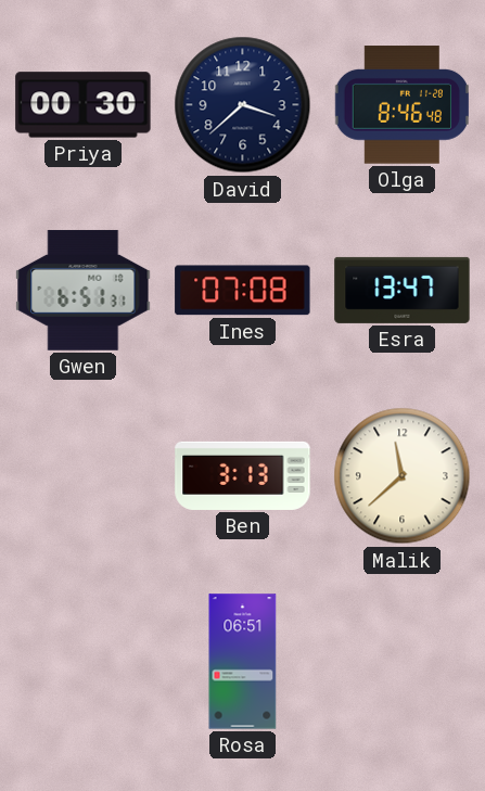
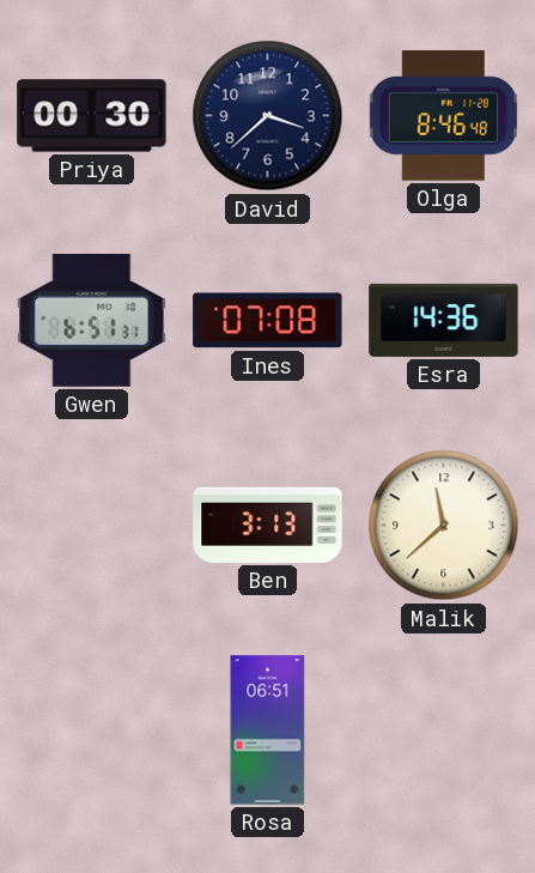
Esra: 13:47 -> 14:36 (444, 320)
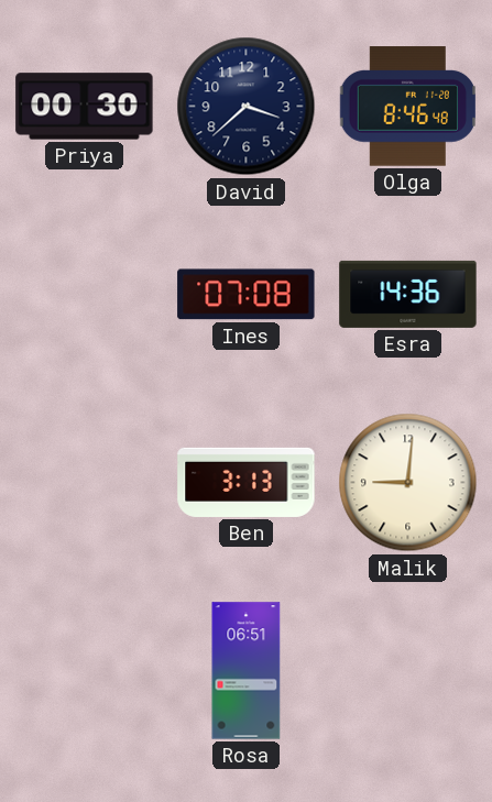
Gwen: 6:51 -> none (92, 320)
Malik: 11:38 -> 9:01 (408, 483)
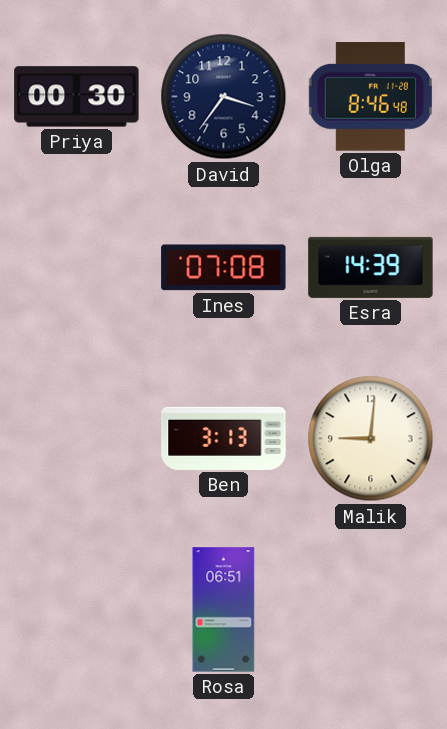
David: 3:38 -> 3:36 (224, 97)
Esra: 14:36 -> 14:39 (371, 267)
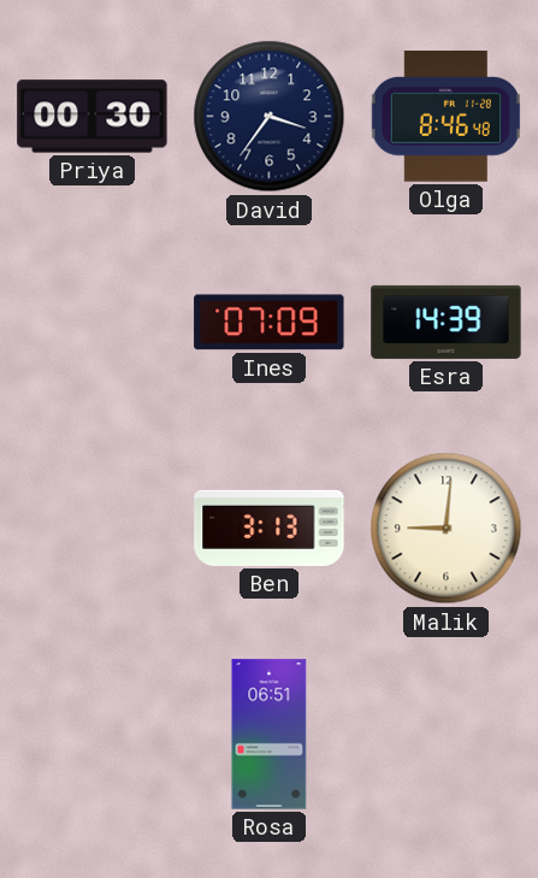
Ines: 07:08 -> 07:09 (270, 323)
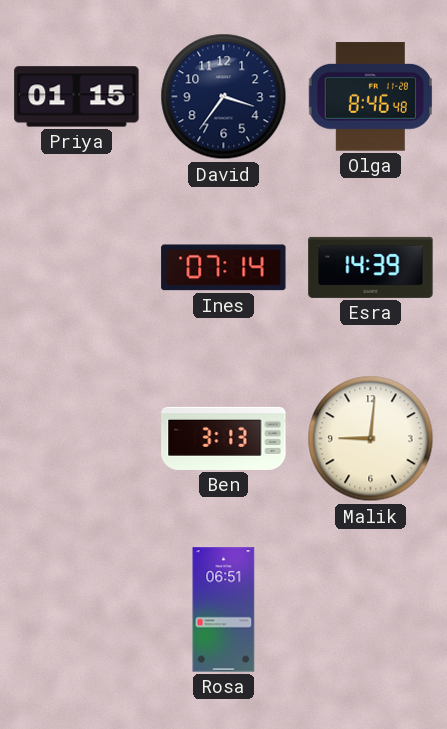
Priya: 00:30 -> 01:15 (77, 97)
Ines: 07:09 -> 07:14 (224, 268)
